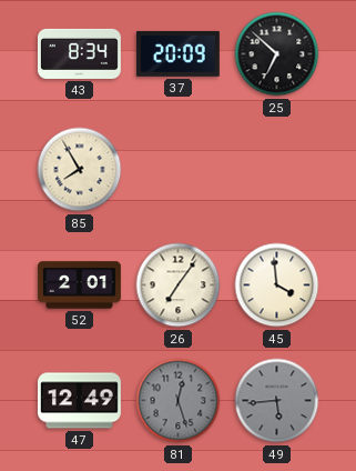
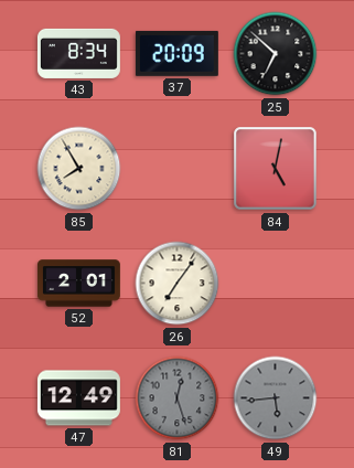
84: none -> 5:02 (276, 169)
45: 3:59 -> none (277, 285)
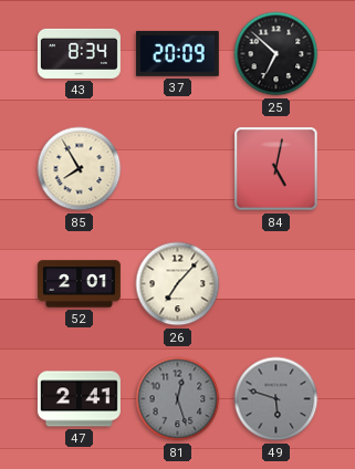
26: 7:06 -> 7:07 (178, 284)
47: 12:49 -> 2:41 (79, 399)
49: 5:44 -> 5:48 (276, 399)
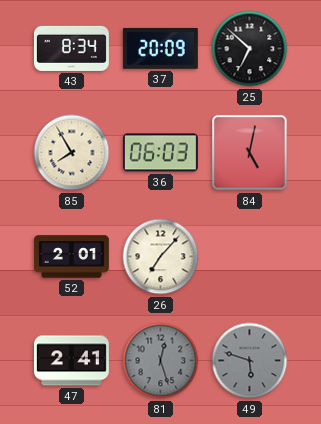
36: none -> 06:03 (160, 153)
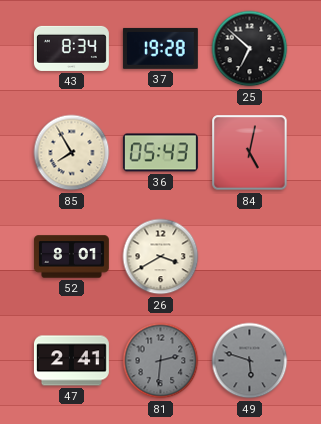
37: 20:09 -> 19:28 (160, 48)
36: 06:03 -> 05:43 (160, 153)
52: 2:01 -> 8:01 (71, 257)
26: 7:07 -> 3:40 (161, 257)
81: 12:27 -> 2:31 (161, 361)
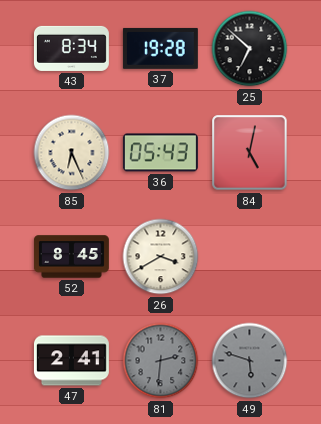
85: 7:55 -> 6:26 (72, 153)
52: 8:01 -> 8:45 (71, 257)
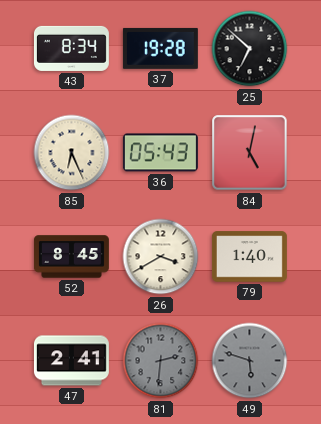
79: none -> 1:40 (249, 257)
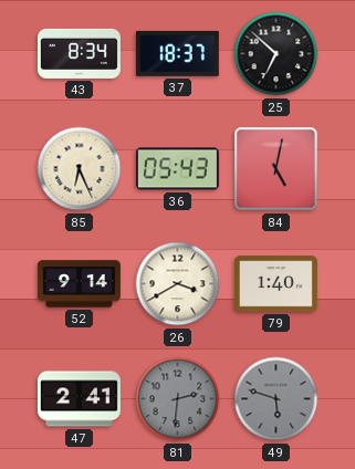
37: 19:28 -> 18:37 (177, 53)
52: 8:45 -> 9:14 (79, 284)
